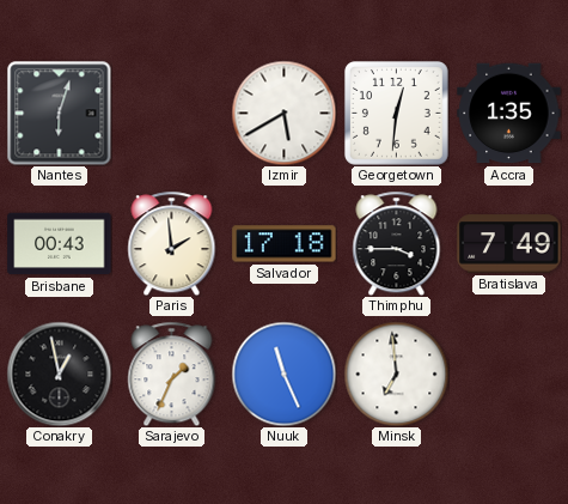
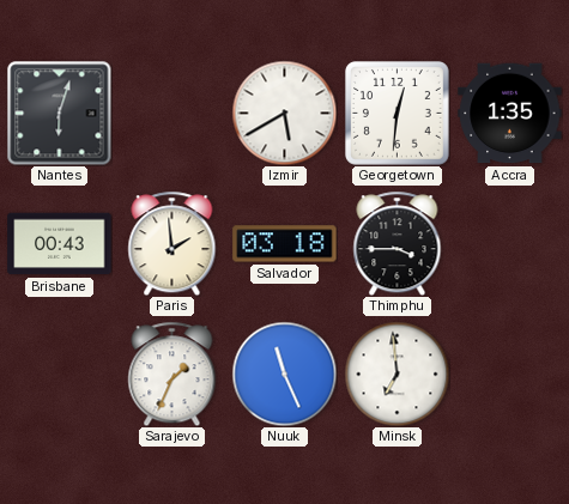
Salvador: 17:18 -> 03:18 (285, 244)
Bratislava: 7:49 -> none (509, 244)
Conakry: 12:58 -> none (59, 374)
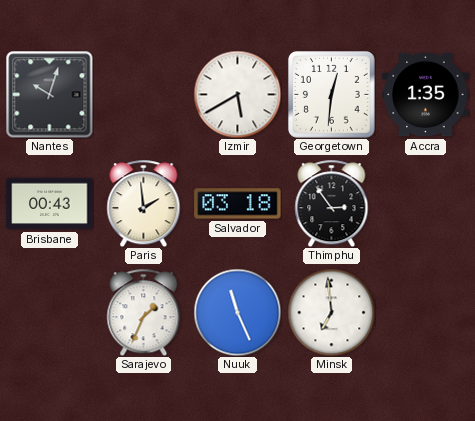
Nantes: 6:03 -> 10:03 (49, 94)
Thimphu: 3:45 -> 2:54 (332, 203)
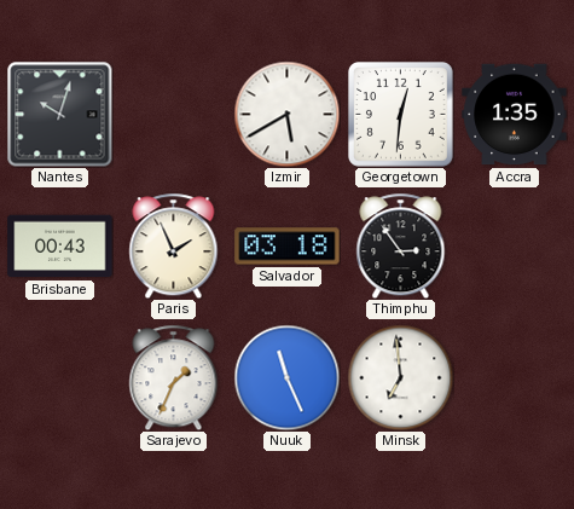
Paris: 1:59 -> 1:56 (174, 245)
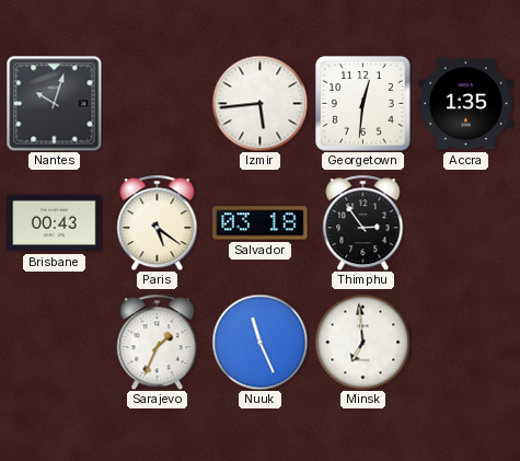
Izmir: 5:40 -> 5:44 (259, 103)
Paris: 1:56 -> 5:21 (158, 222)
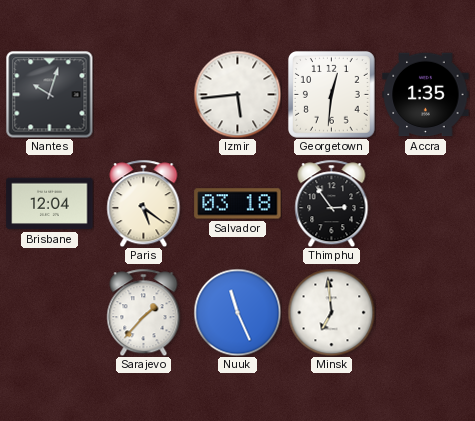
Brisbane: 00:43 -> 12:04 (50, 204)
Sarajevo: 1:34 -> 1:37 (144, 312)
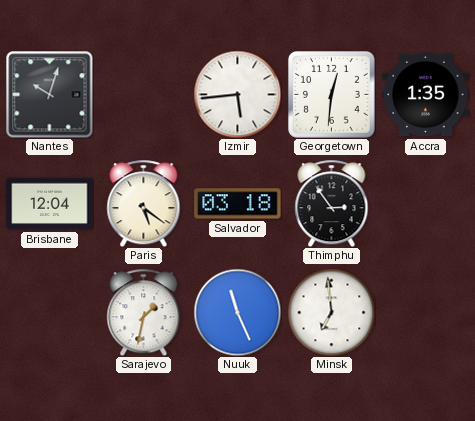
Sarajevo: 1:37 -> 1:32 (144, 312)
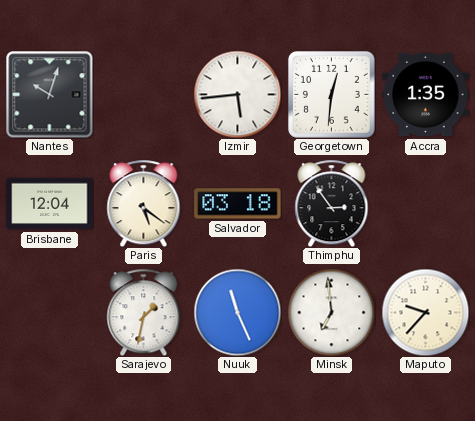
Maputo: none -> 9:37 (425, 312)
